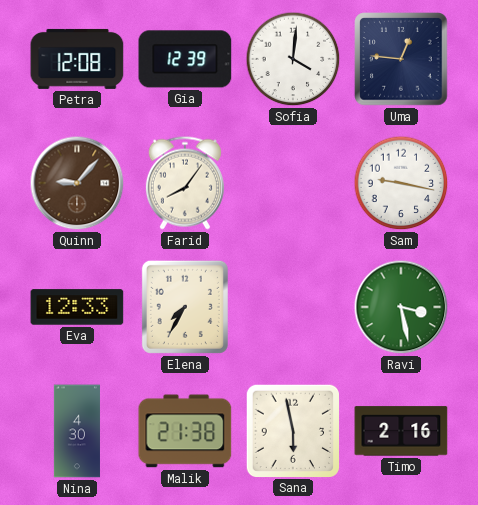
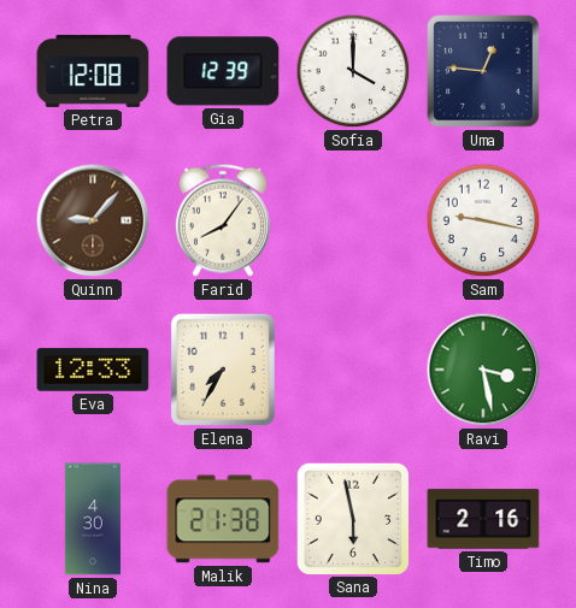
Sofia: 4:01 -> 4:00 (353, 71)
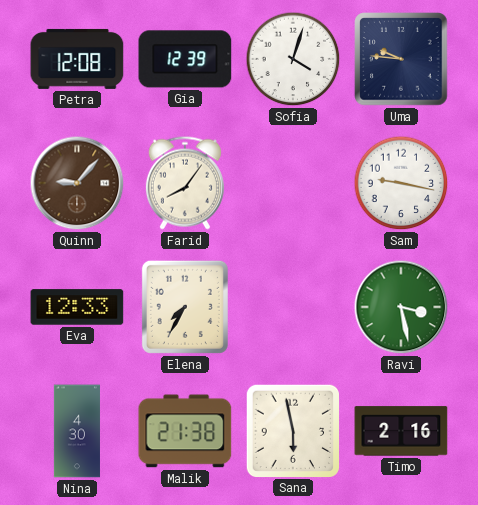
Sofia: 4:00 -> 4:03 (293, 59)
Uma: 12:46 -> 9:46 (401, 59)
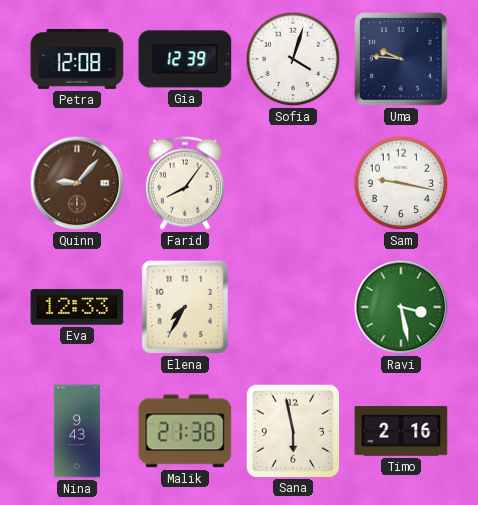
Nina: 4:30 -> 9:43 (77, 431)
